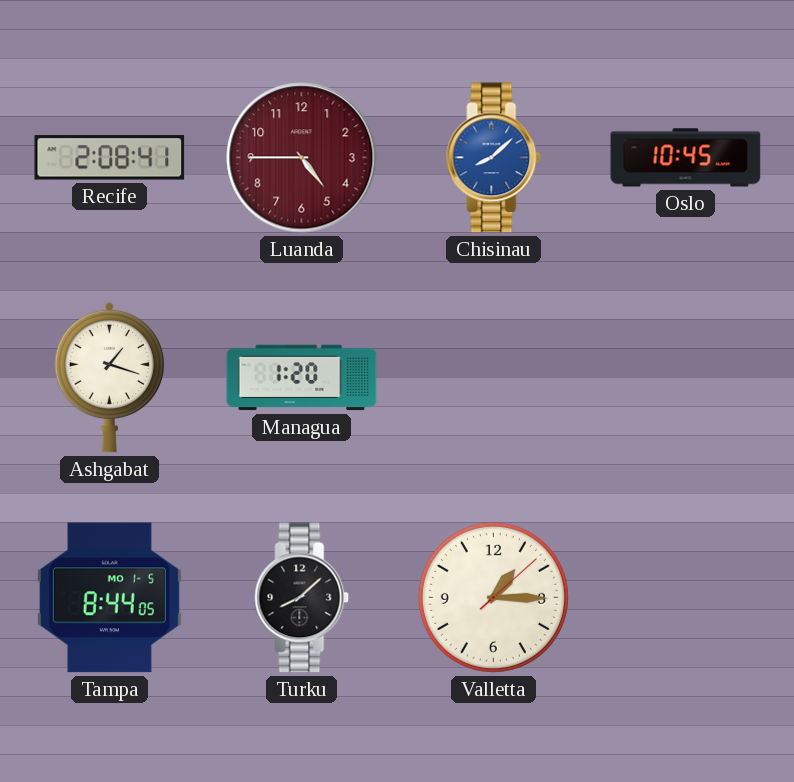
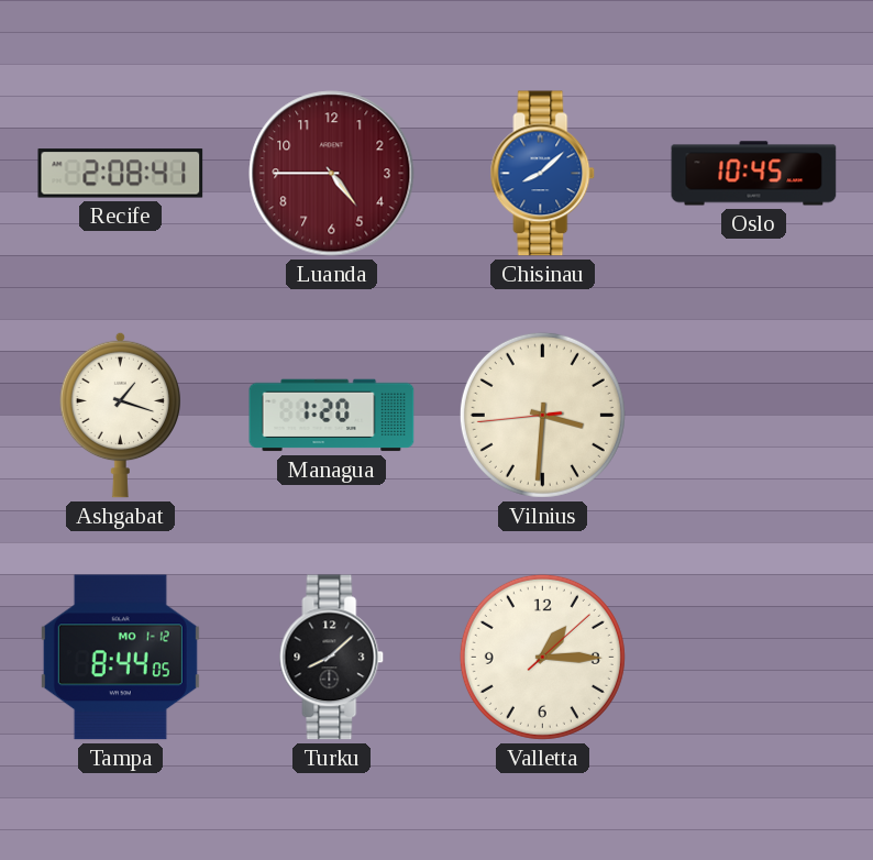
Vilnius: none -> 3:30 (542, 415)
Tampa date: MO 1-5 -> MO 1-12 (120, 658)
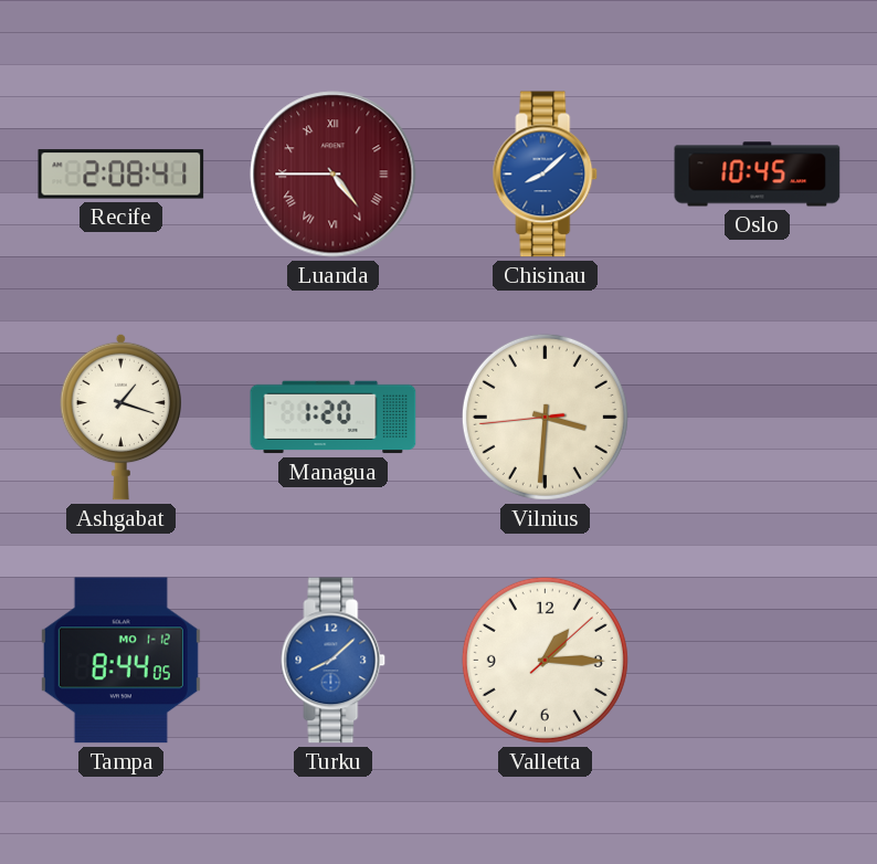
Luanda numerals: Arabic -> Roman (334, 175)
Turku dial: black -> blue (334, 661)
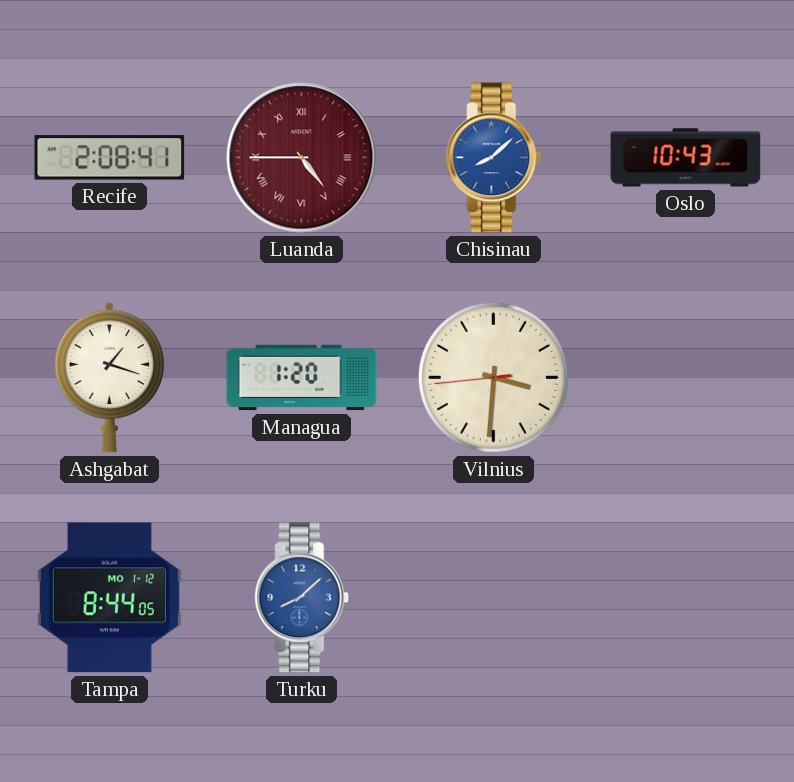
Oslo: 10:45 -> 10:43 (686, 158)
Valletta: 1:15 -> none (545, 660)
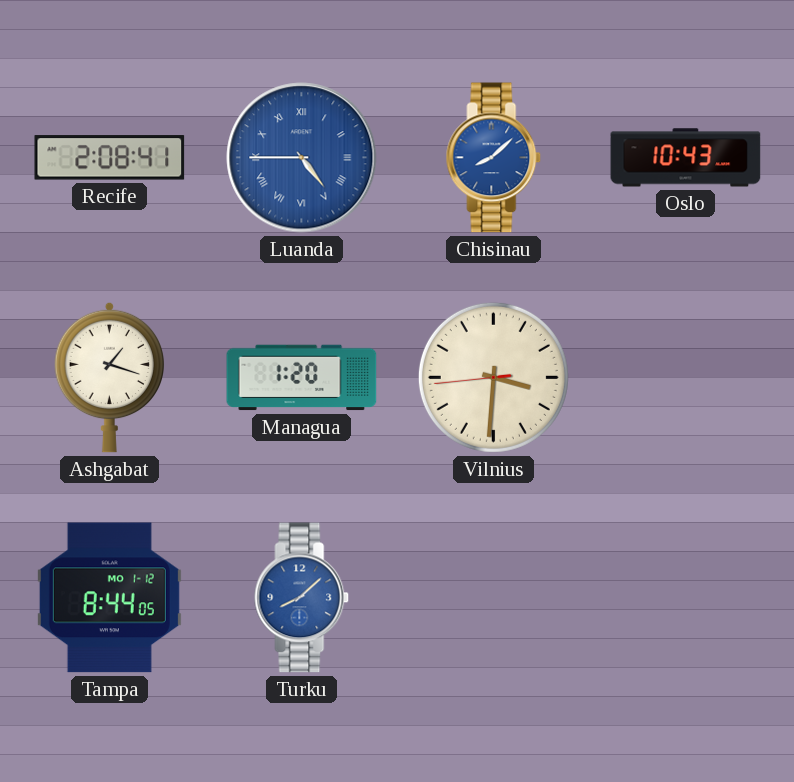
Luanda dial: burgundy -> blue (302, 158)
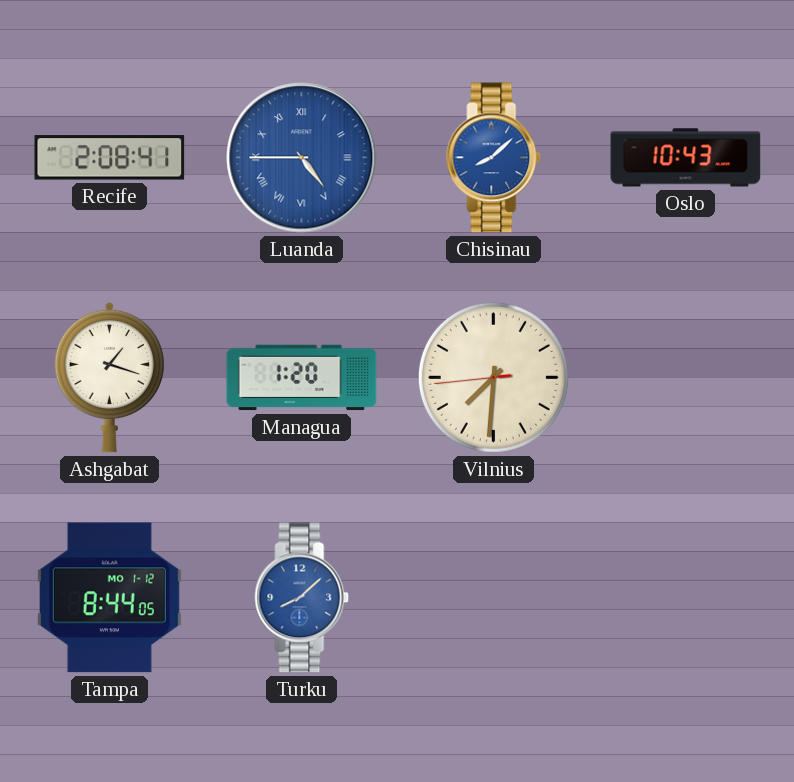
Vilnius: 3:30 -> 7:30 (493, 377)
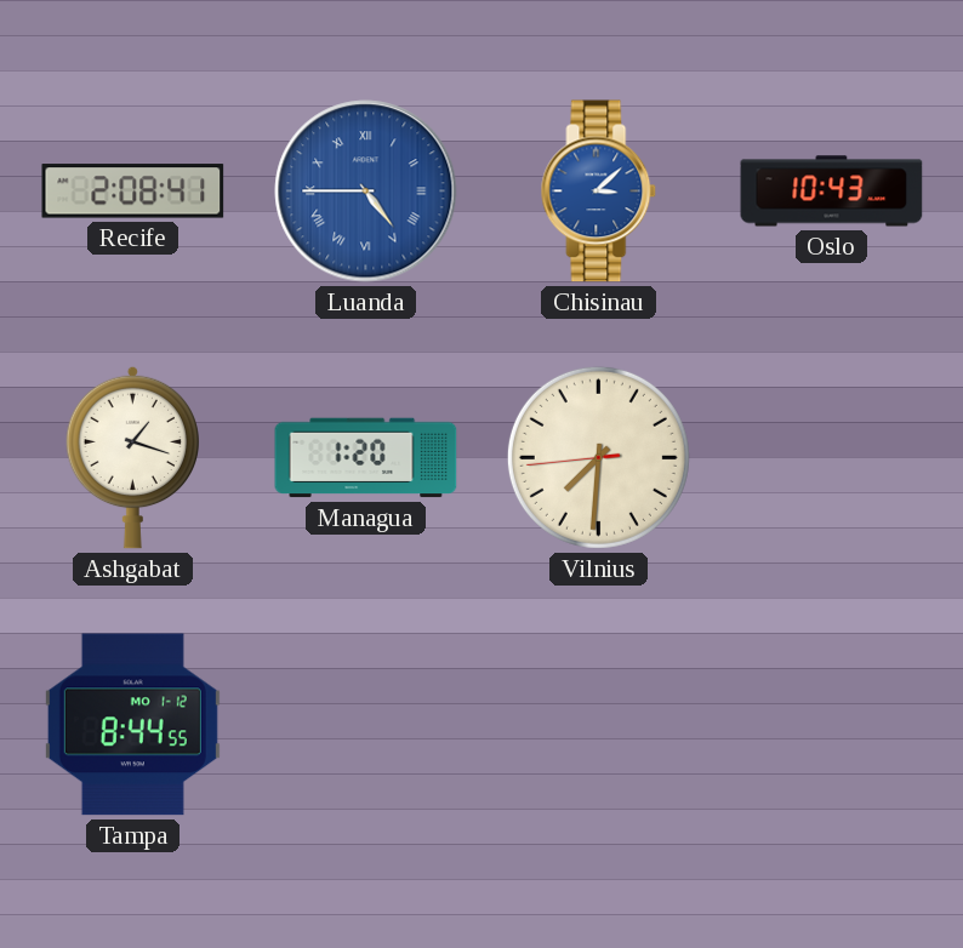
Chisinau: 8:08 -> 3:08 (599, 192)
Tampa: 8:44:05 -> 8:44:55 (132, 725)
Turku: 8:08 -> none (302, 598)
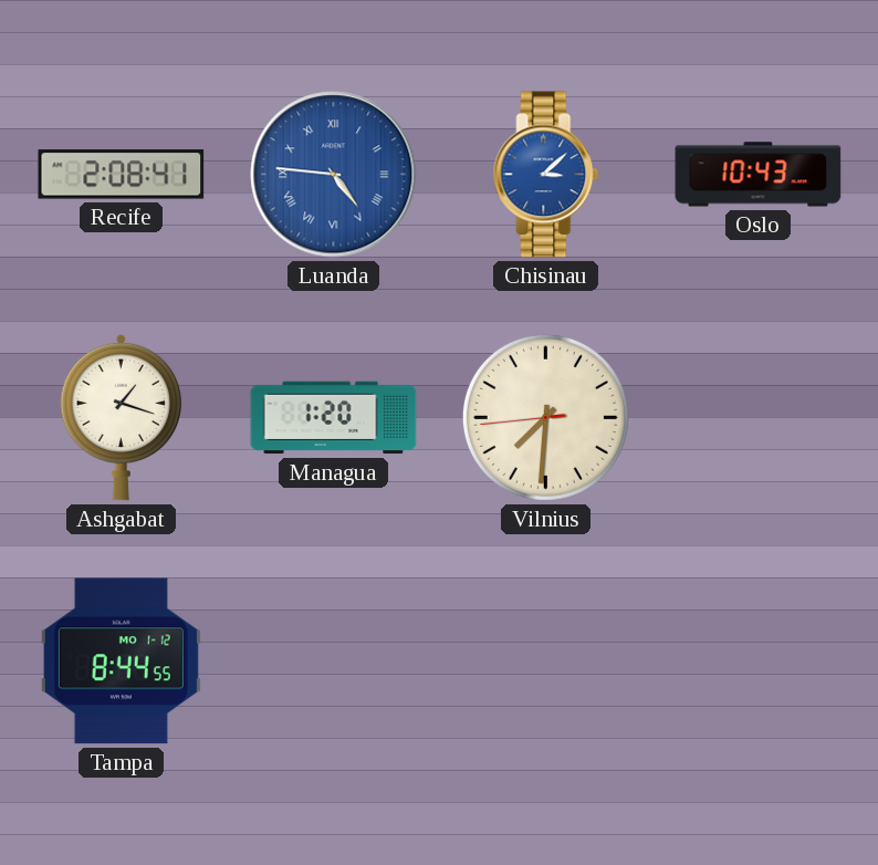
Luanda: 4:45 -> 4:46 (334, 175)
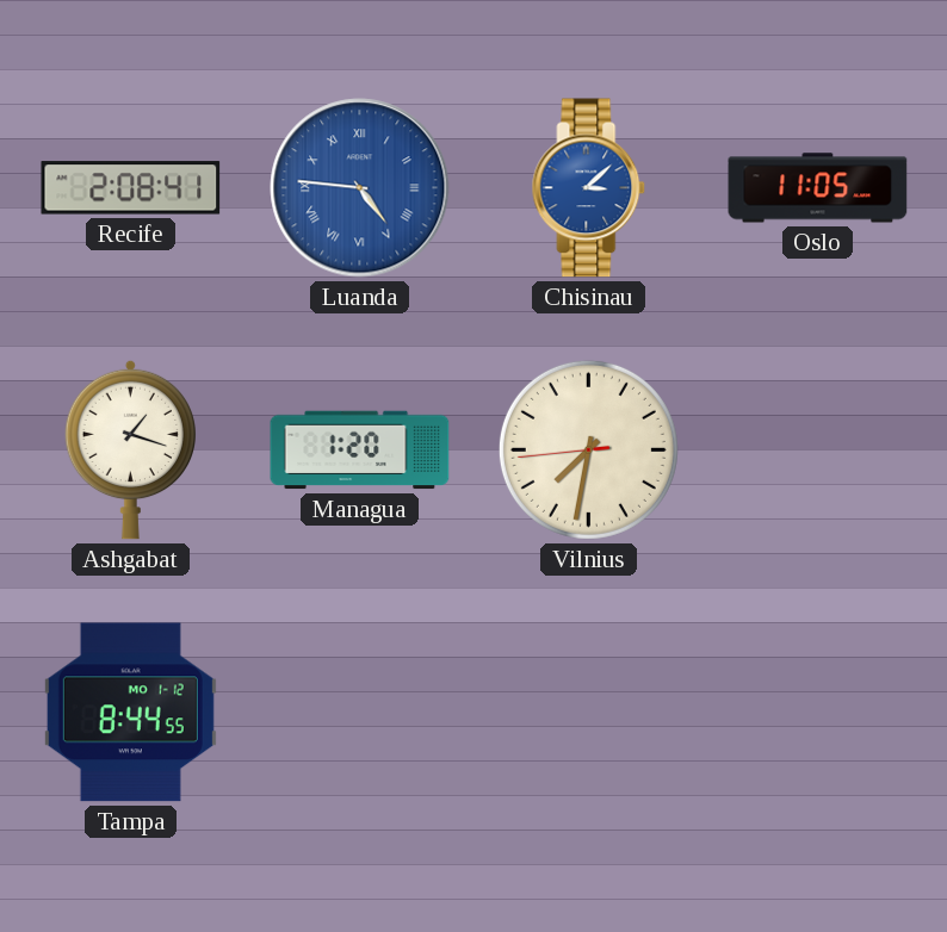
Oslo: 10:43 -> 11:05 (818, 188)
Vilnius: 7:30 -> 7:31 (588, 449)
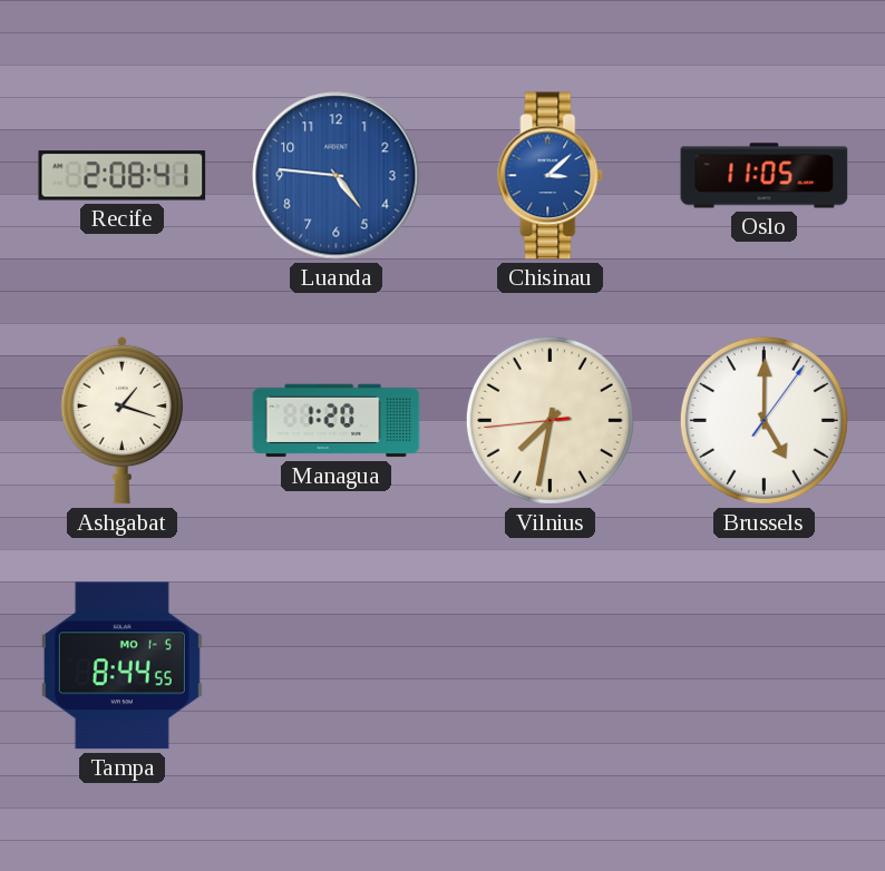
Luanda numerals: Roman -> Arabic (337, 176)
Brussels: none -> 5:00 (764, 420)
Tampa date: MO 1-12 -> MO 1-5 (121, 666)
